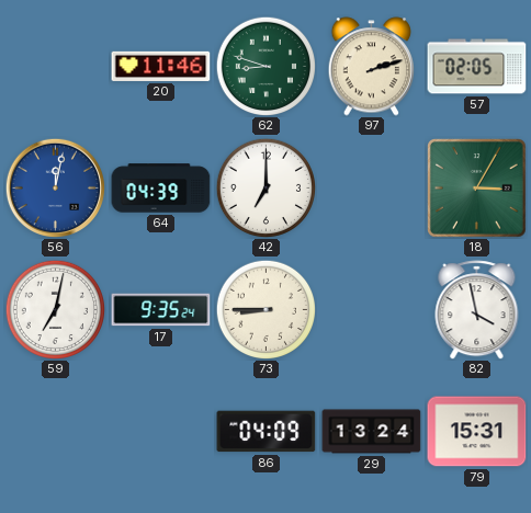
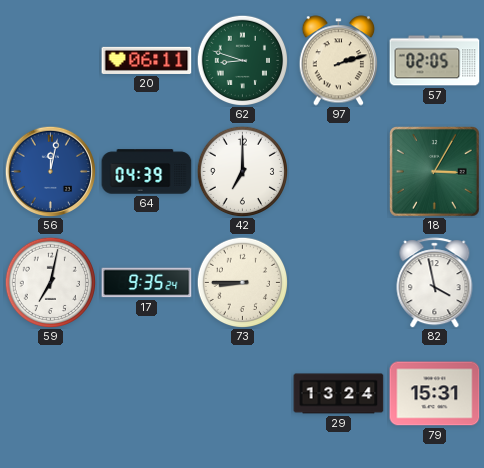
20: 11:46 -> 06:11 (147, 60)
86: 04:09 -> none (267, 432)
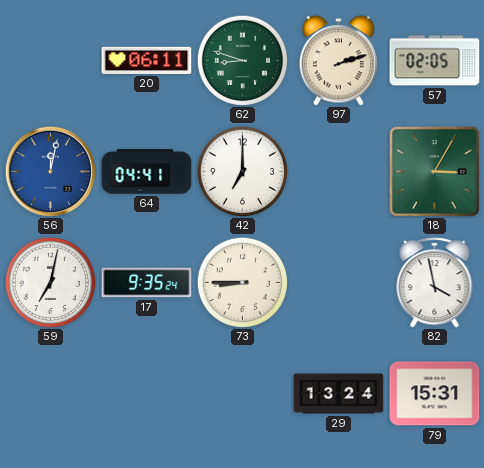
64: 04:39 -> 04:41 (147, 172)
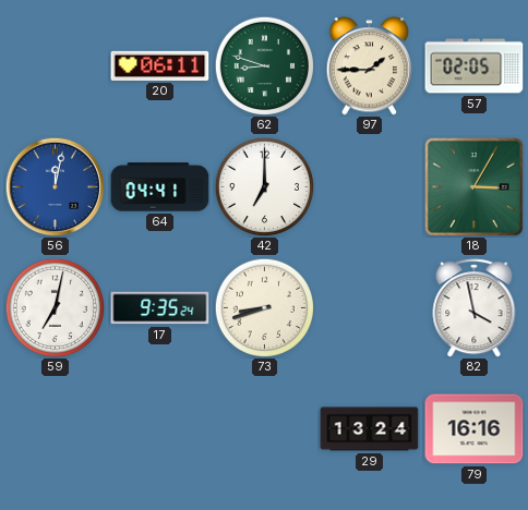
97: 2:12 -> 1:45 (370, 66)
73: 8:45 -> 8:42 (264, 307)
79: 15:31 -> 16:16 (475, 429)
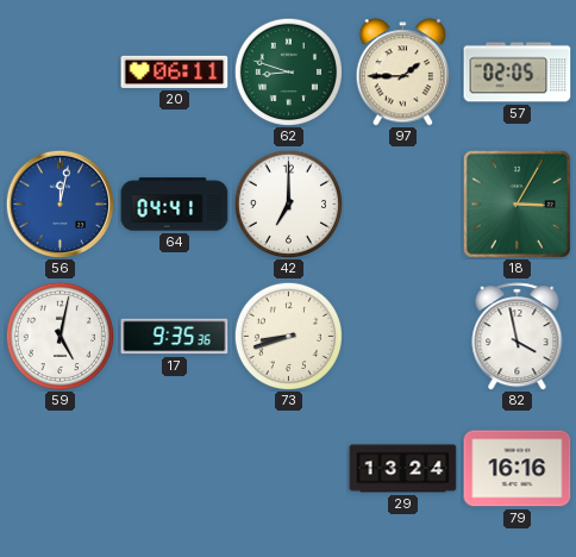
59: 7:02 -> 5:02 (60, 336)
17: 9:35:24 -> 9:35:36 (175, 337)
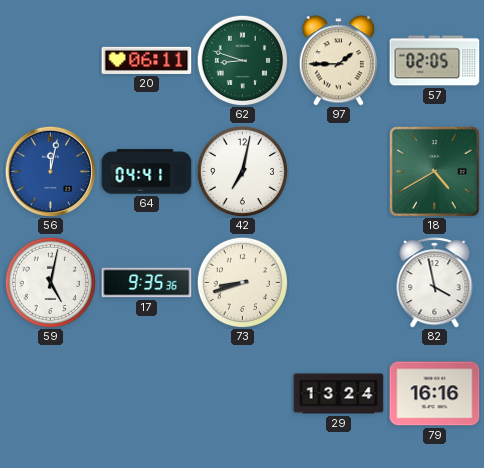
42: 7:00 -> 7:02 (242, 171)
18: 3:05 -> 4:40 (435, 172)
